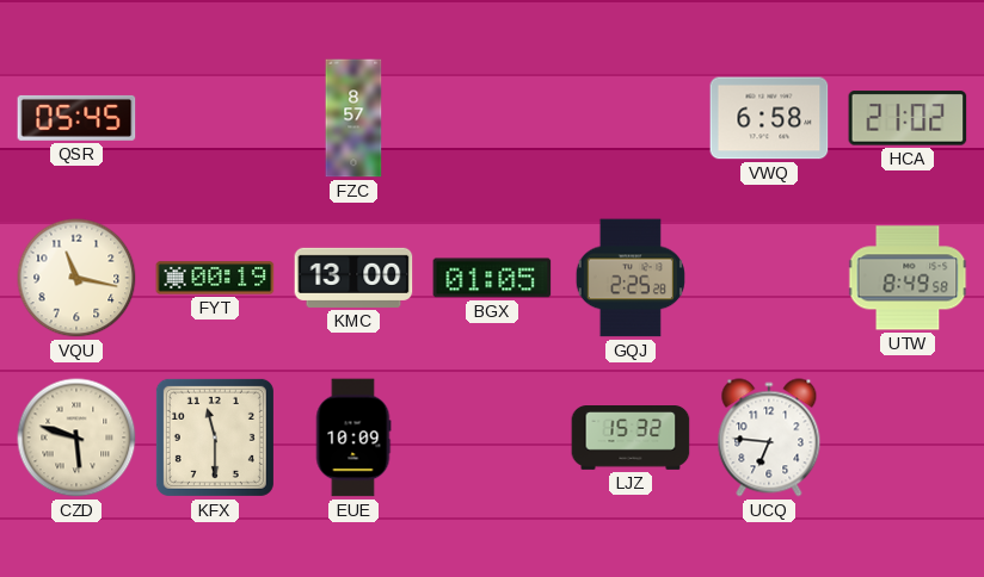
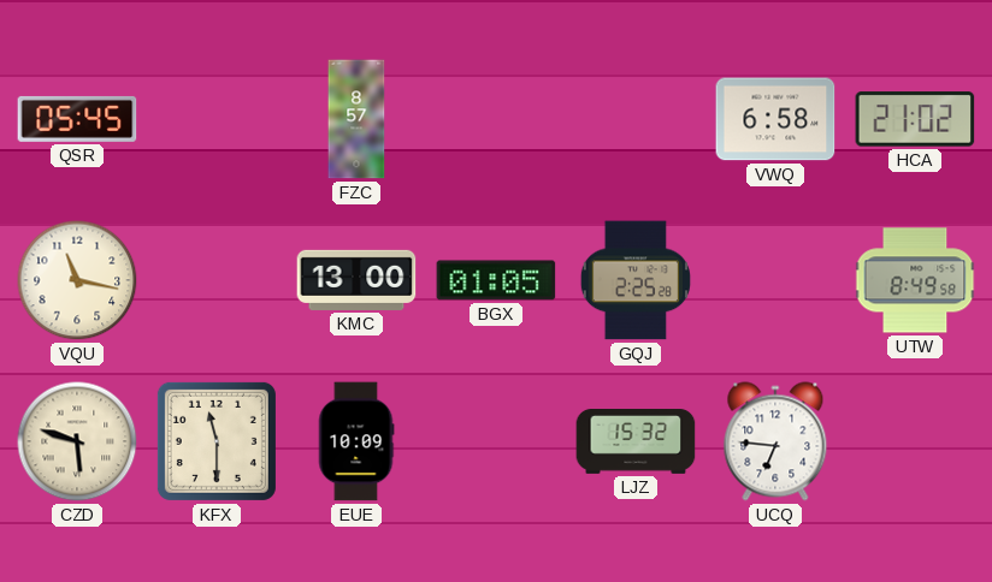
FYT: 00:19 -> none (215, 278)
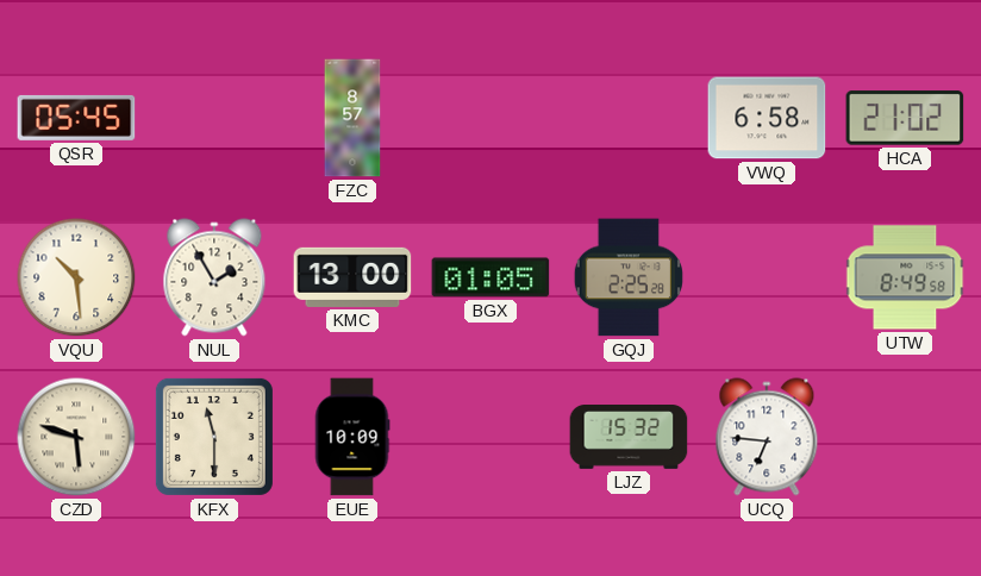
VQU: 11:17 -> 10:29 (76, 277)
NUL: none -> 1:55 (214, 277)
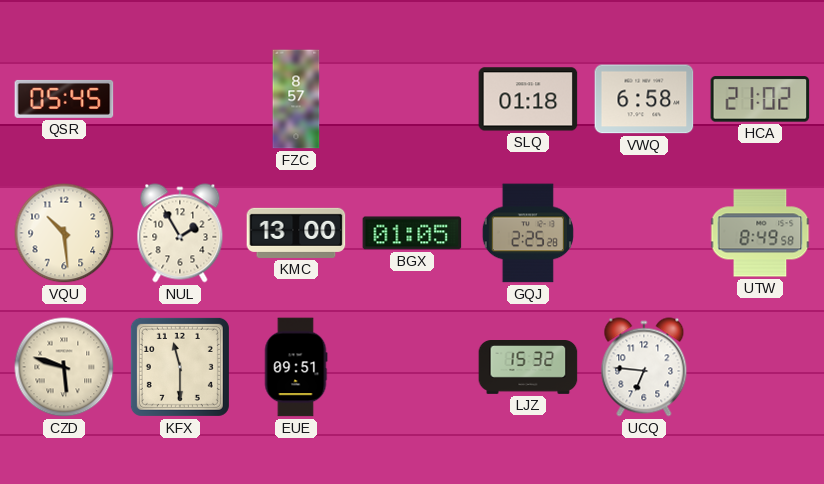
SLQ: none -> 01:18 (528, 99)
EUE: 10:09 -> 09:51 (296, 367)
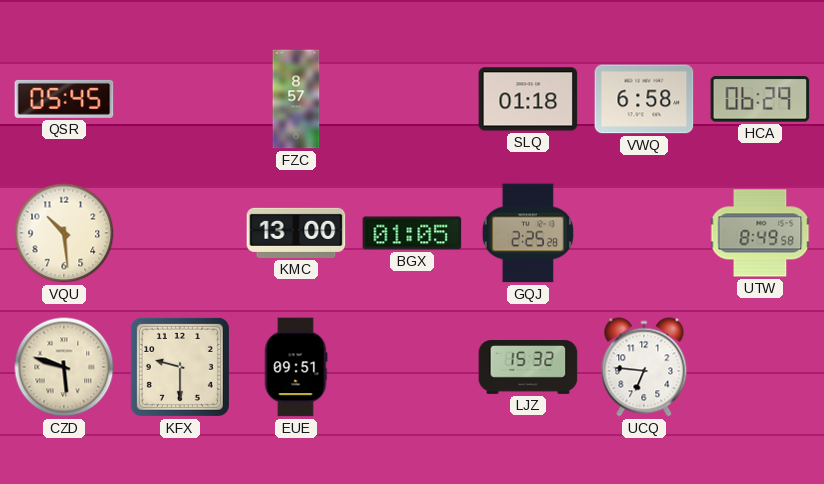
HCA: 21:02 -> 06:29 (760, 99)
NUL: 1:55 -> none (180, 233)
KFX: 11:30 -> 9:30 (180, 367)
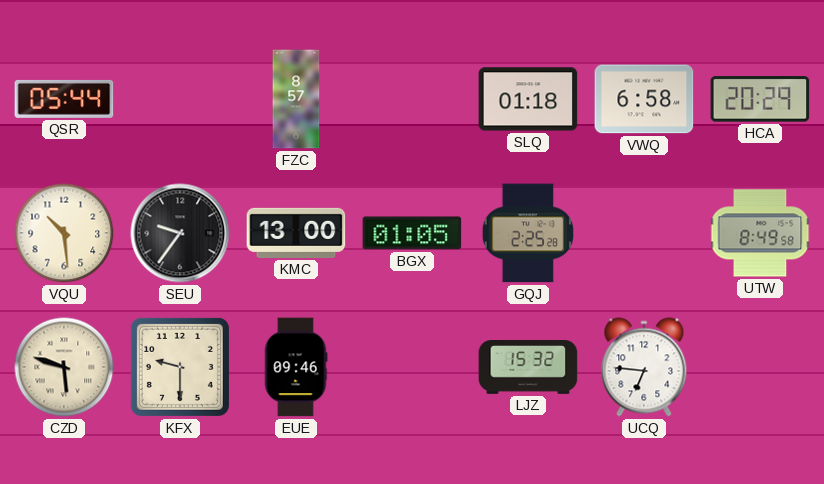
QSR: 05:45 -> 05:44 (64, 99)
HCA: 06:29 -> 20:29 (760, 99)
SEU: none -> 9:36 (180, 233)
EUE: 09:51 -> 09:46 (296, 367)
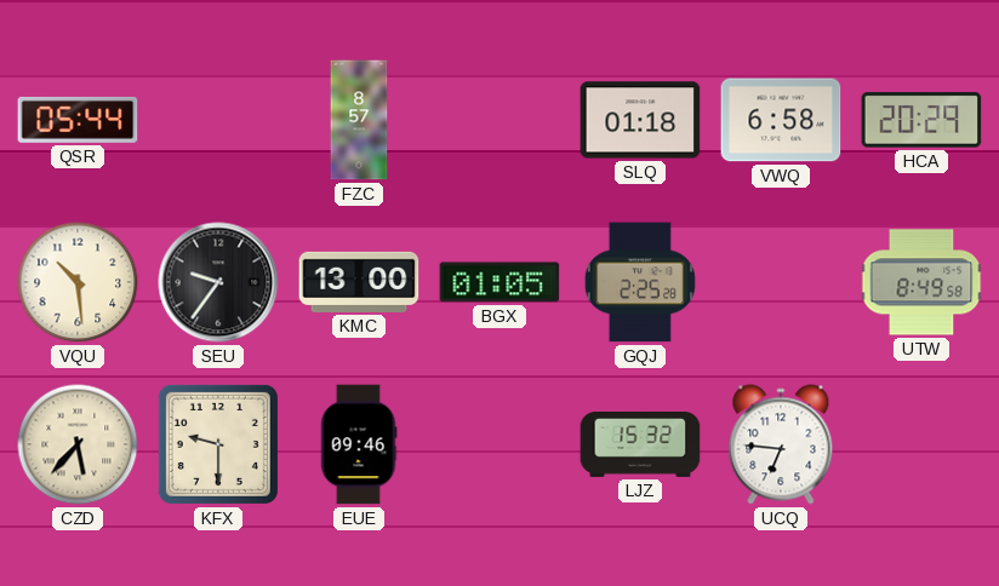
CZD: 5:48 -> 5:37 (78, 444)
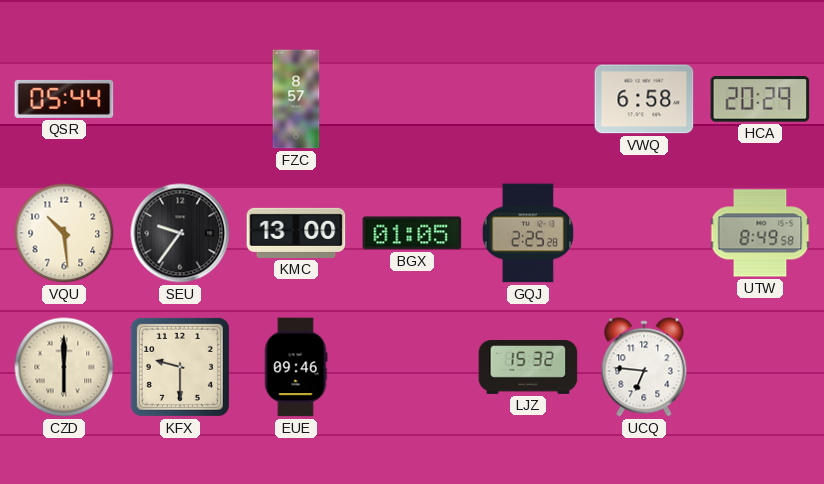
SLQ: 01:18 -> none (640, 120)
CZD: 5:37 -> 6:00 (64, 367)
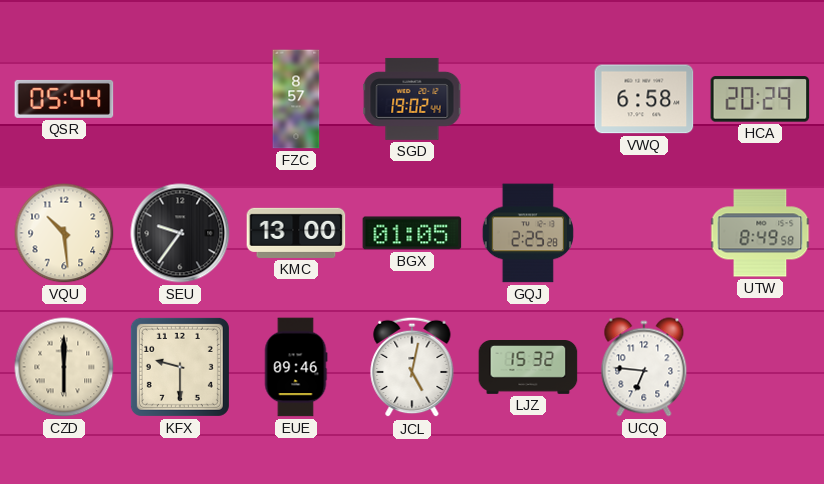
SGD: none -> 19:02 (412, 99)
JCL: none -> 5:02 (412, 367)
